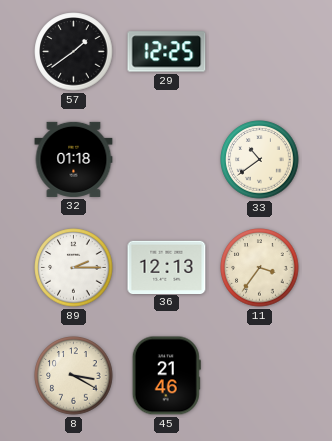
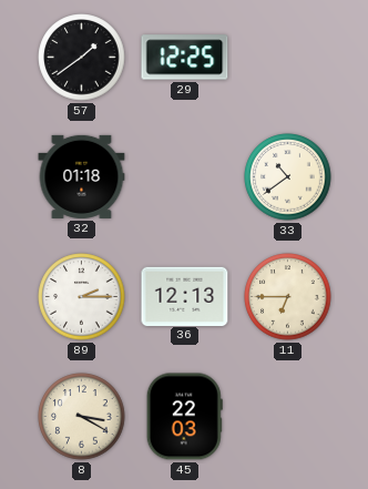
11: 3:36 -> 6:45 (288, 297)
45: 21:46 -> 22:03 (184, 417)
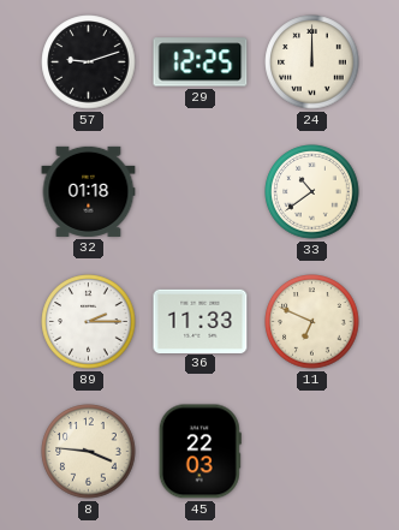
57: 1:39 -> 9:12 (89, 62)
24: none -> 12:00 (312, 62)
36: 12:13 -> 11:33 (201, 321)
11: 6:45 -> 6:49 (312, 322)
8: 3:20 -> 3:46 (89, 452)
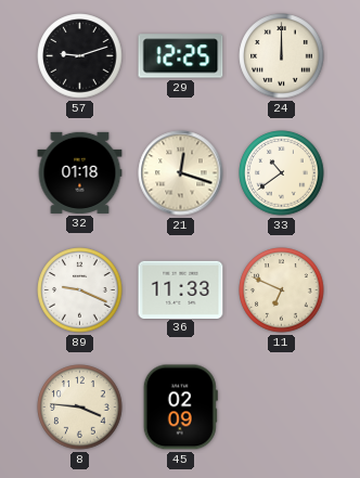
21: none -> 12:18 (181, 173)
89: 2:15 -> 9:19 (80, 290)
45: 22:03 -> 02:09 (180, 408)
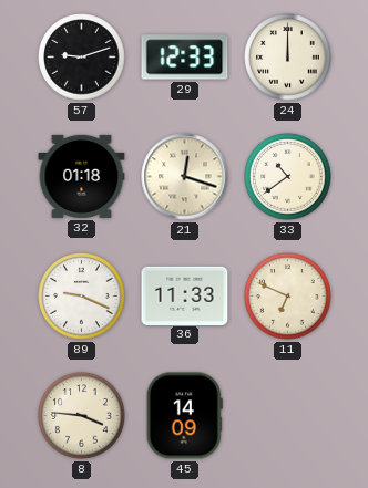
29: 12:25 -> 12:33 (185, 58)
45: 02:09 -> 14:09 (184, 416)
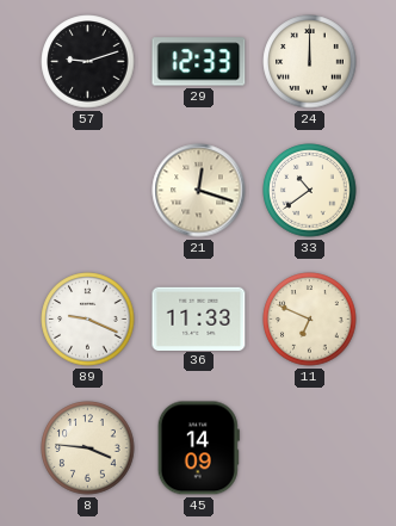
32: 01:18 -> none (82, 176)
